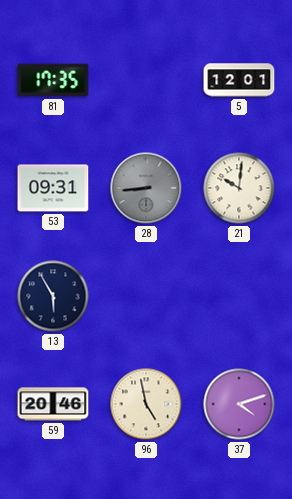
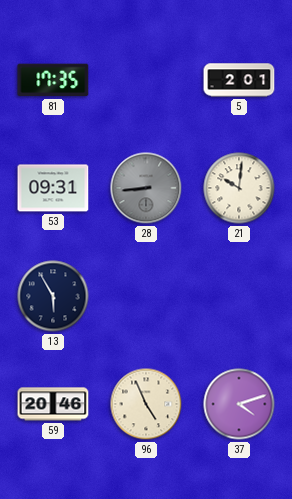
5: 12:01 -> 2:01 (239, 80)
96: 4:58 -> 4:56 (146, 404)
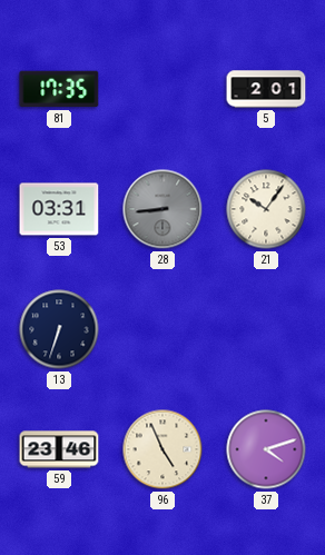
53: 09:31 -> 03:31 (59, 209)
21: 10:01 -> 10:06 (266, 209)
13: 5:55 -> 6:33 (59, 329)
59: 20:46 -> 23:46 (59, 449)
